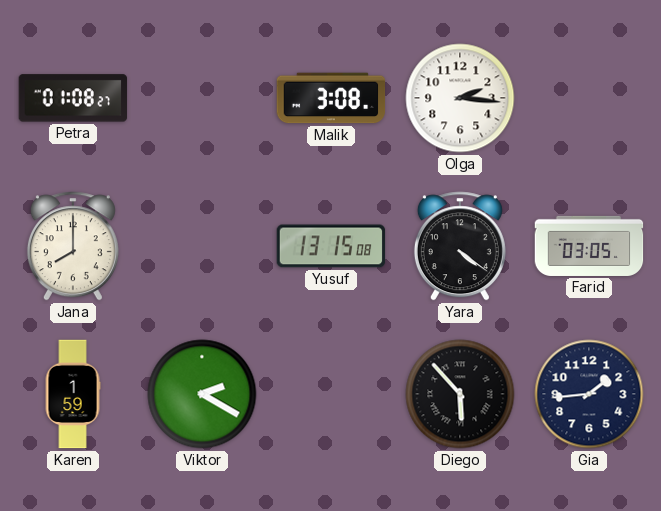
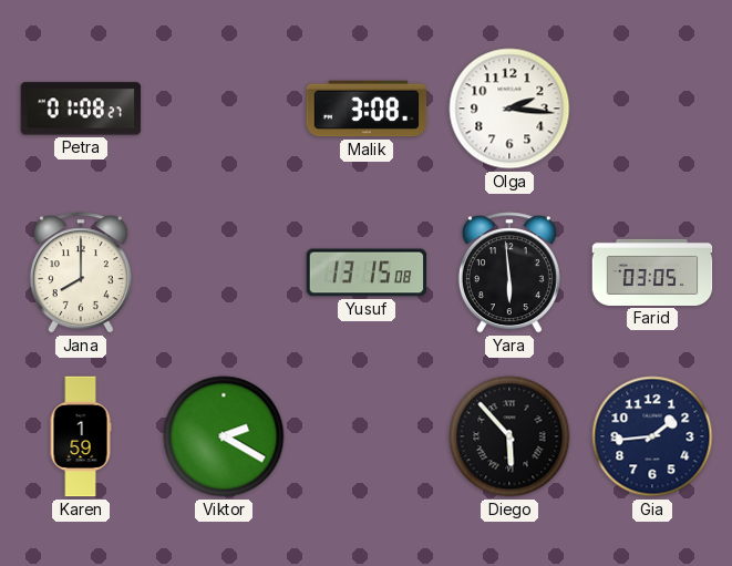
Yara: 4:21 -> 5:59 (509, 272)
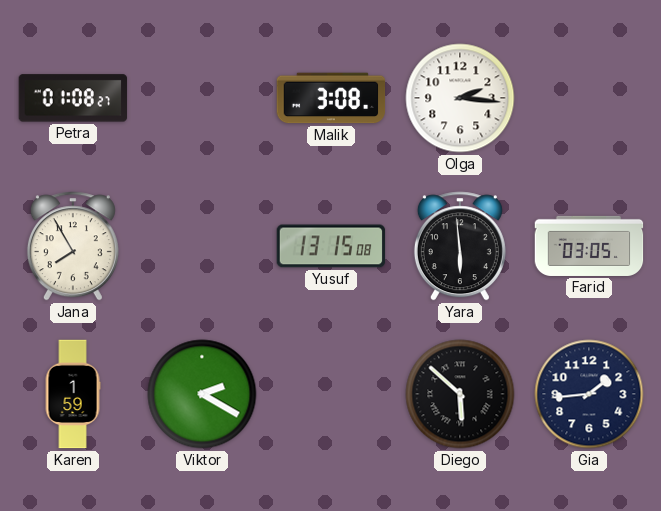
Jana: 8:00 -> 7:55 (73, 246)
Diego: 5:53 -> 5:52 (460, 394)
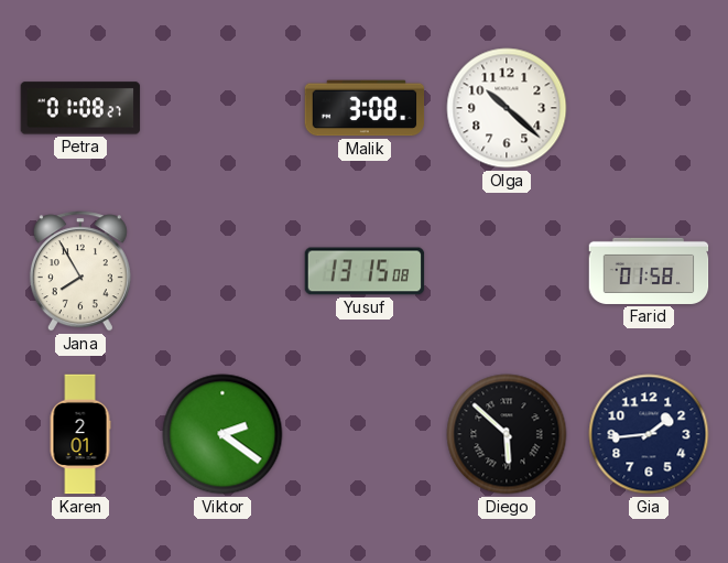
Olga: 2:16 -> 10:22 (507, 108)
Yara: 5:59 -> none (460, 246)
Farid: 03:05 -> 01:58 (649, 271)
Karen: 1:59 -> 2:01 (80, 434)
Viktor: 2:20 -> 2:21 (222, 434)
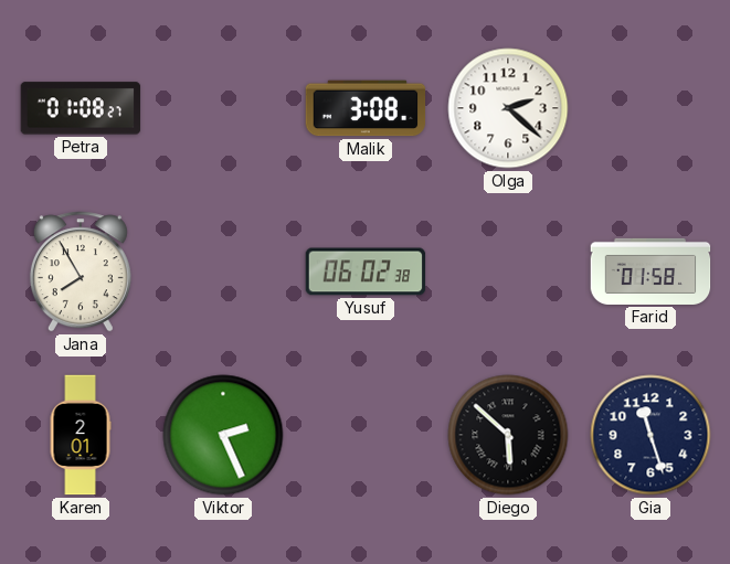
Olga: 10:22 -> 2:22 (508, 108)
Yusuf: 13:15 -> 06:02 (366, 272)
Viktor: 2:21 -> 2:26 (223, 435)
Gia: 1:44 -> 11:27 (650, 435)
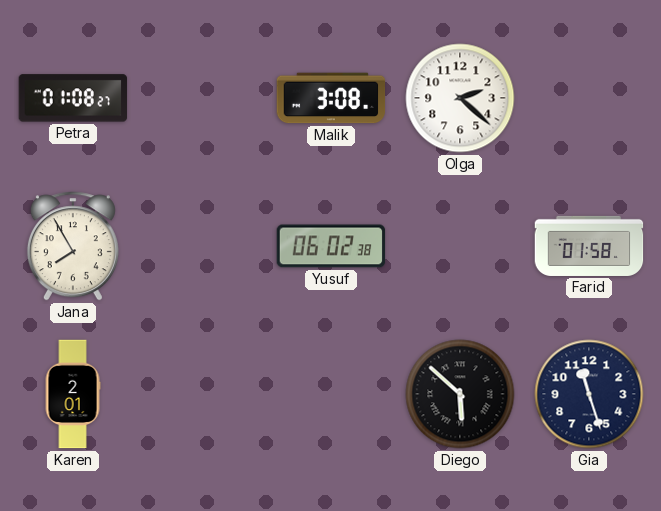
Viktor: 2:26 -> none (223, 435)
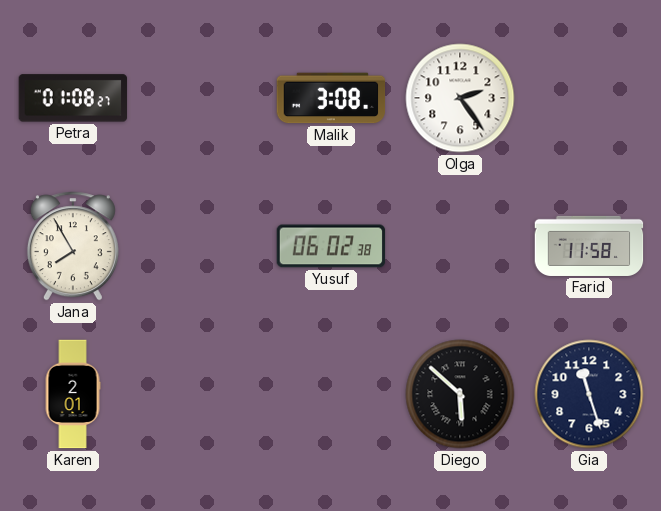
Olga: 2:22 -> 2:24 (460, 98)
Farid: 01:58 -> 11:58 (589, 246)
